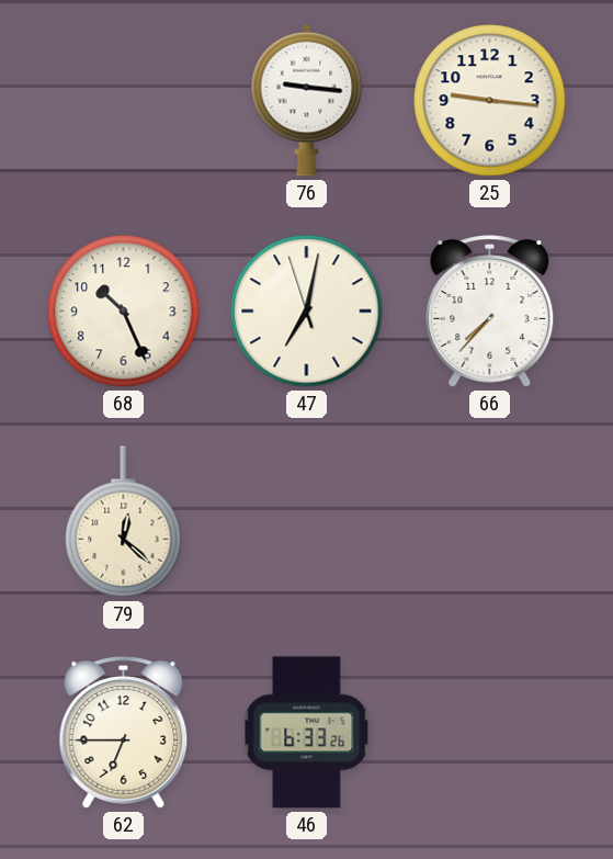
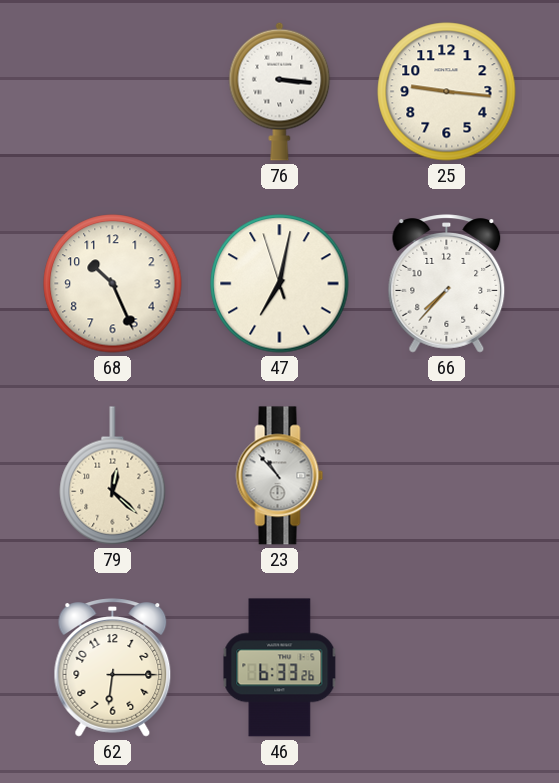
76: 9:16 -> 3:16 (280, 91)
23: none -> 10:53 (280, 476)
62: 6:45 -> 6:15 (113, 668)
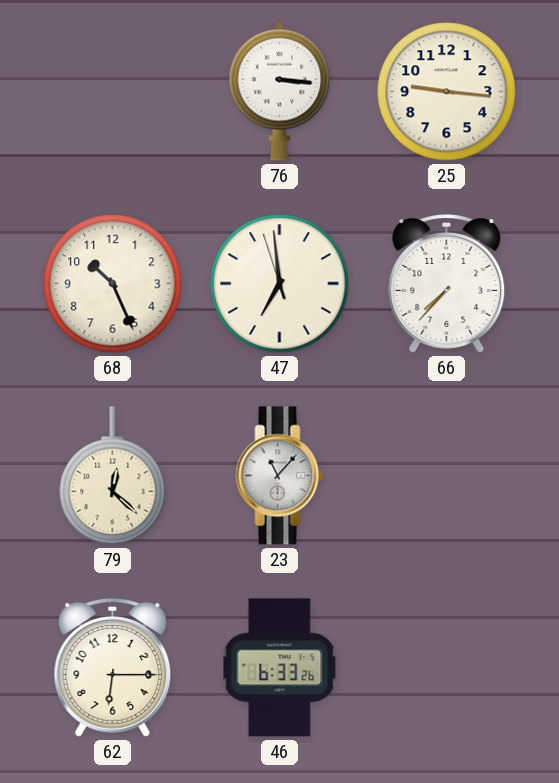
47: 7:01 -> 6:58 (280, 284)
23: 10:53 -> 11:07 (280, 476)
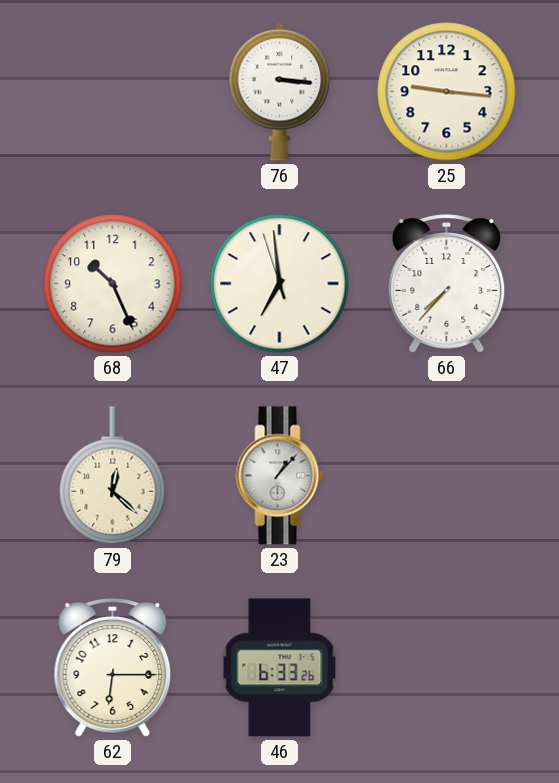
23: 11:07 -> 1:07 (280, 476)
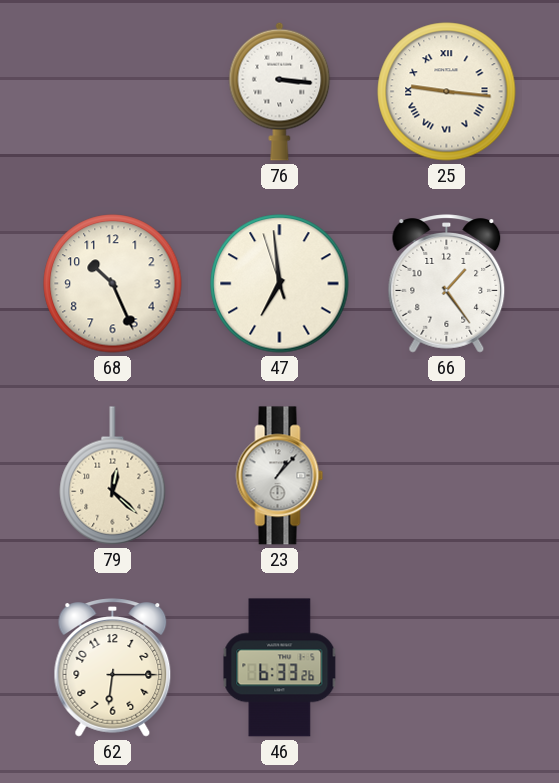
25 numerals: Arabic -> Roman (447, 92)
66: 7:37 -> 1:24 (447, 284)
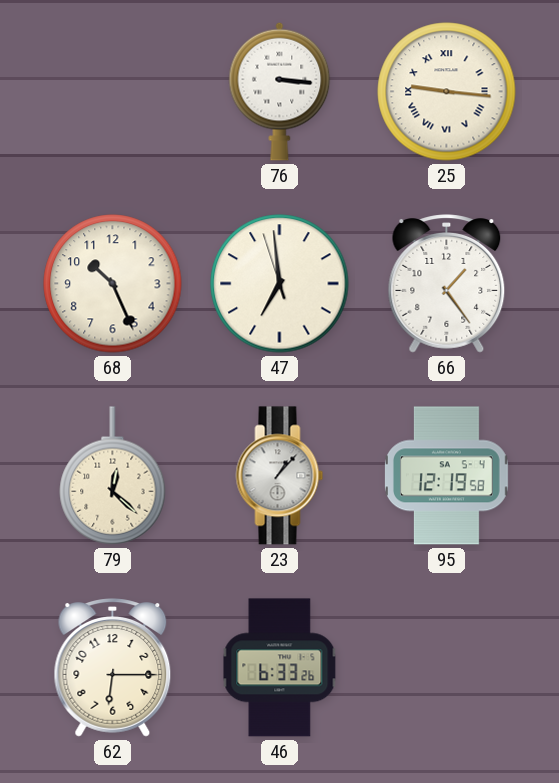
95: none -> 12:19 (446, 476)
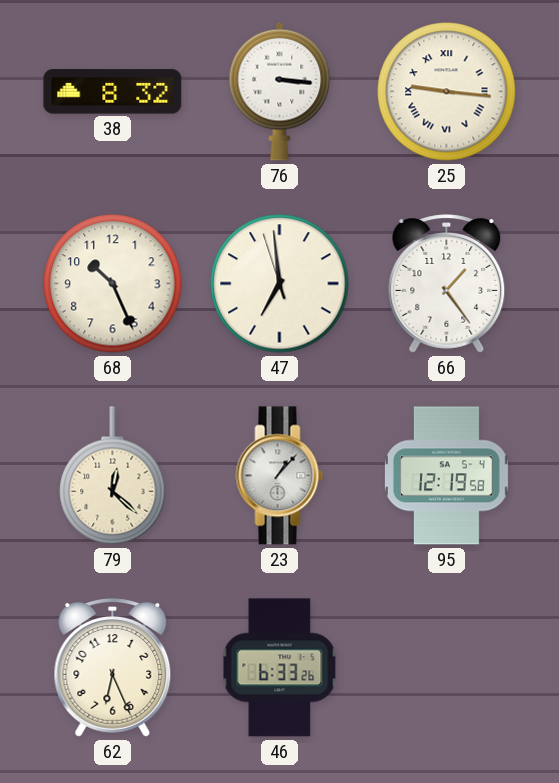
38: none -> 8:32 (113, 92)
62: 6:15 -> 6:26 (113, 668)
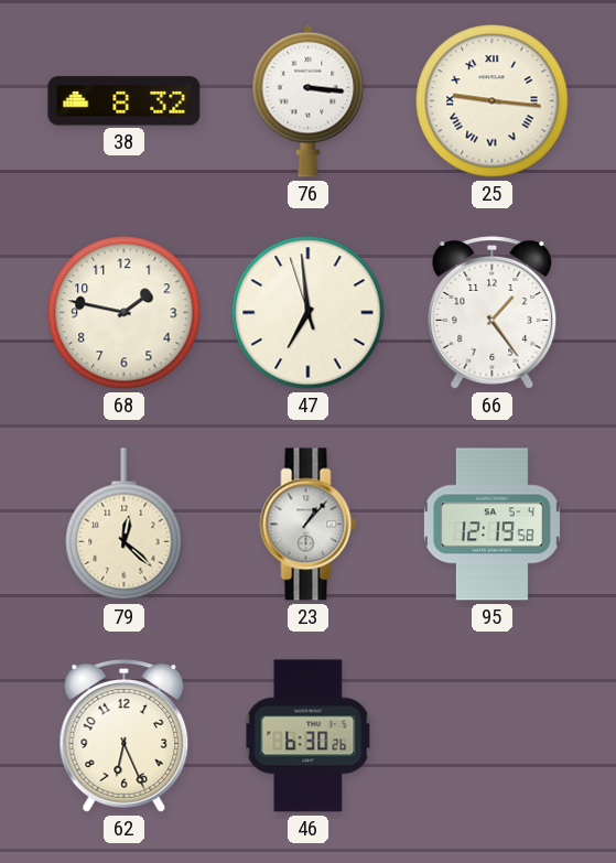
68: 10:26 -> 1:47 (125, 313)
46: 6:33 -> 6:30 (309, 736)
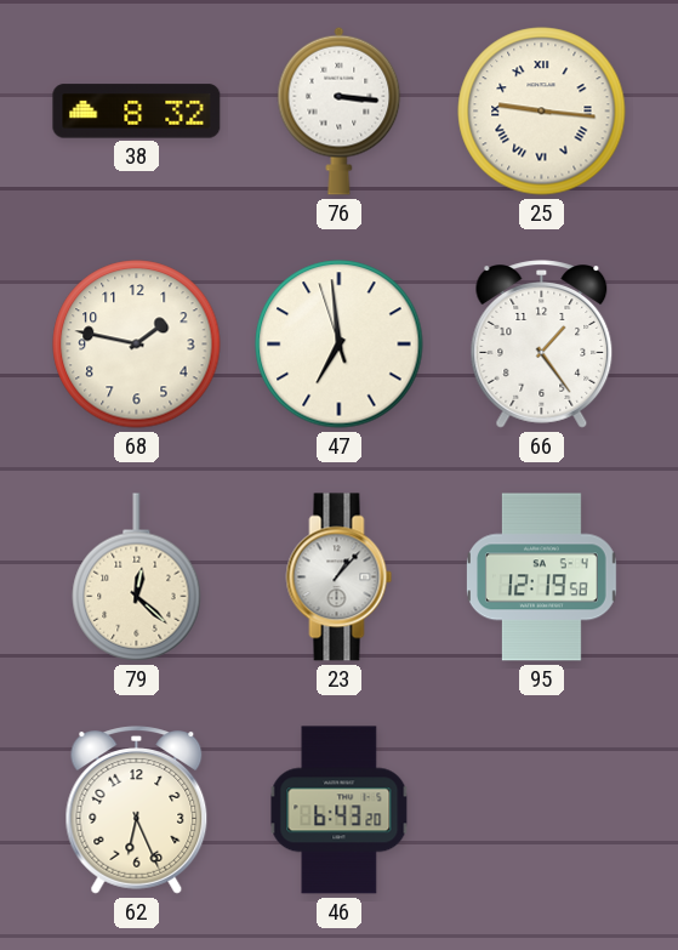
46: 6:30 -> 6:43 (340, 810)
